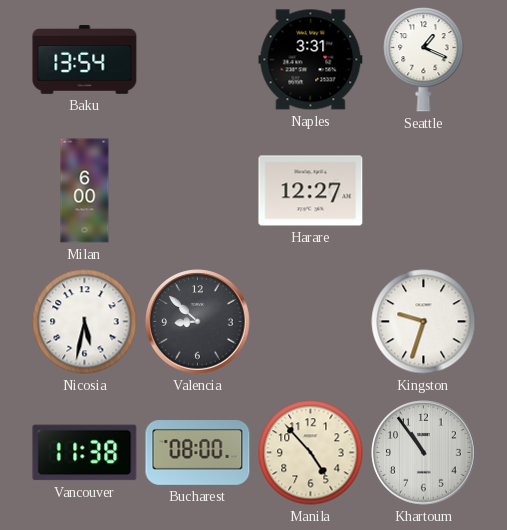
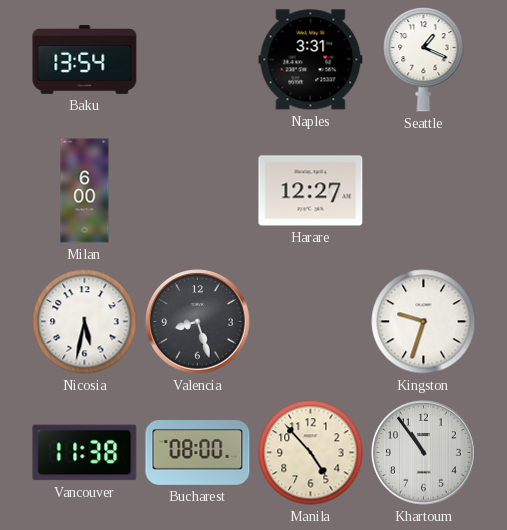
Valencia: 8:52 -> 8:27 (198, 322)
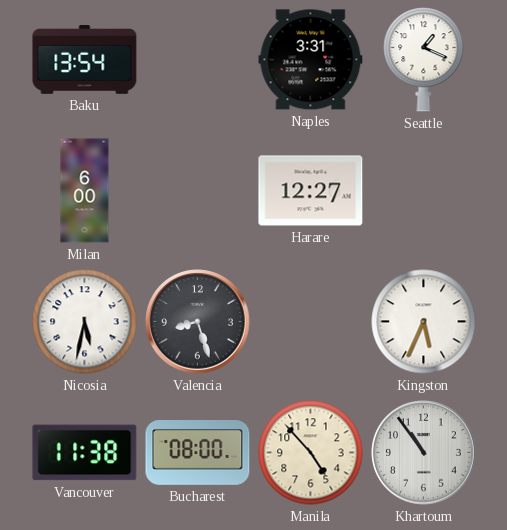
Kingston: 9:33 -> 5:34 (424, 322)
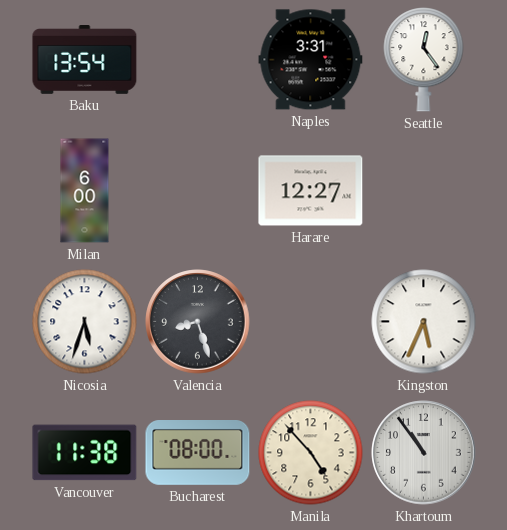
Seattle: 1:19 -> 12:24 (424, 60)
Nicosia: 5:32 -> 5:33 (85, 322)
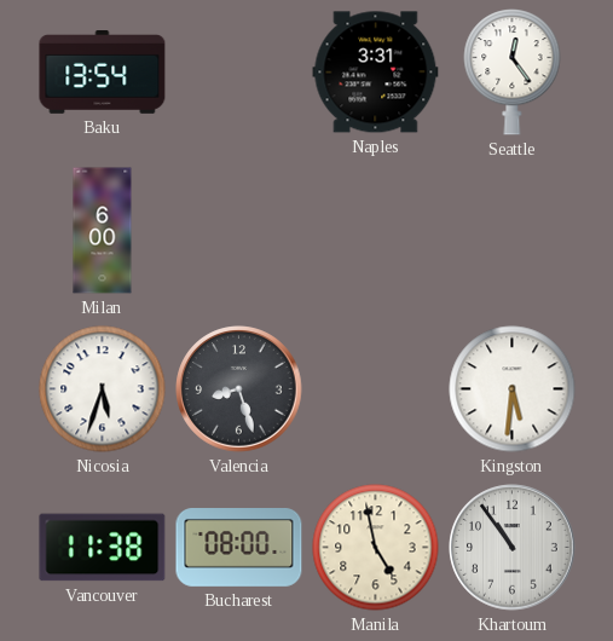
Harare: 12:27 -> none (311, 191)
Kingston: 5:34 -> 5:31 (513, 389)
Manila: 4:53 -> 4:58 (376, 548)
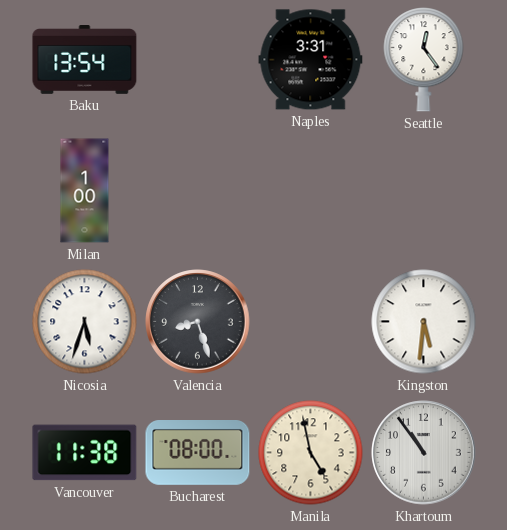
Milan: 6:00 -> 1:00 (85, 191)
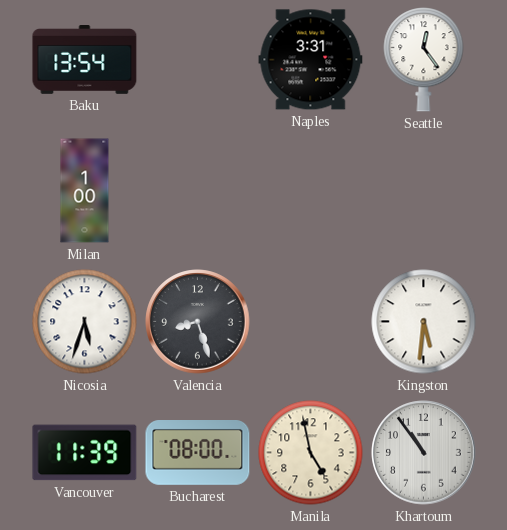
Vancouver: 11:38 -> 11:39 (85, 453)
